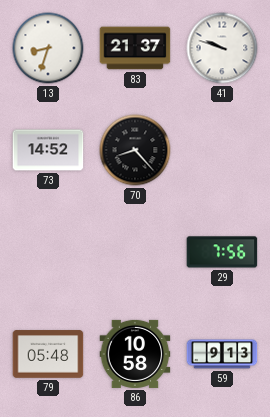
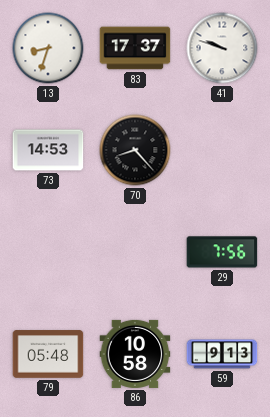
83: 21:37 -> 17:37 (135, 48)
73: 14:52 -> 14:53 (48, 150)
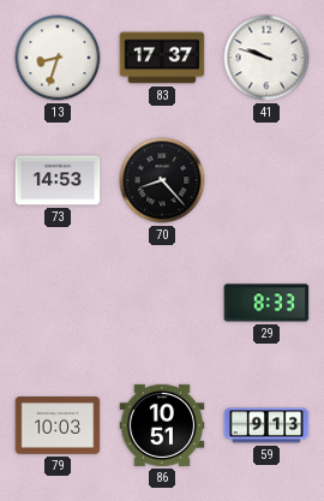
29: 7:56 -> 8:33 (266, 303)
79: 05:48 -> 10:03 (58, 425)
86: 10:58 -> 10:51 (162, 425)
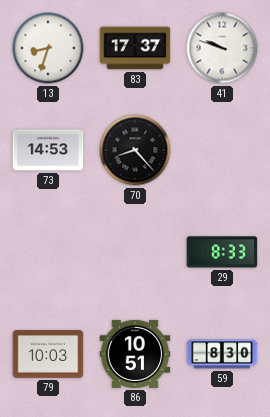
59: 9:13 -> 8:30 (222, 354)
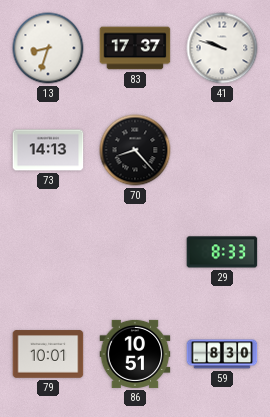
73: 14:53 -> 14:13 (48, 150)
79: 10:03 -> 10:01 (48, 354)
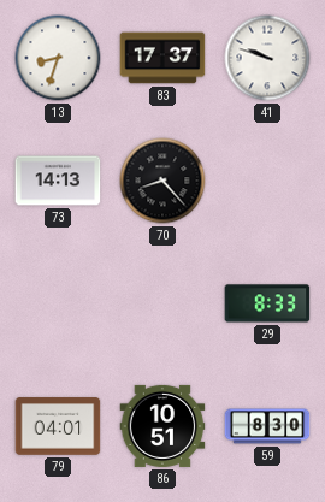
79: 10:01 -> 04:01 (58, 426)
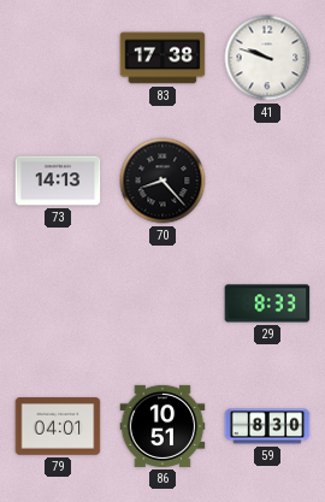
13: 8:33 -> none (58, 58)
83: 17:37 -> 17:38 (162, 58)
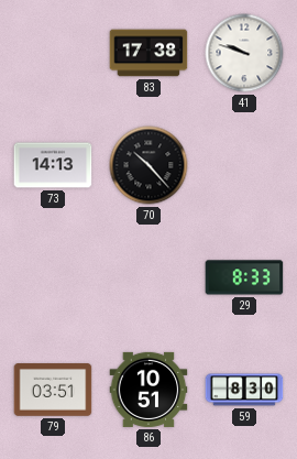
70: 8:23 -> 10:23 (148, 165)
79: 04:01 -> 03:51 (53, 390)
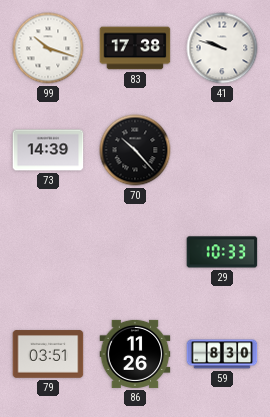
99: none -> 10:18 (48, 48)
73: 14:13 -> 14:39 (48, 150)
29: 8:33 -> 10:33 (222, 252)
86: 10:51 -> 11:26 (135, 354)
